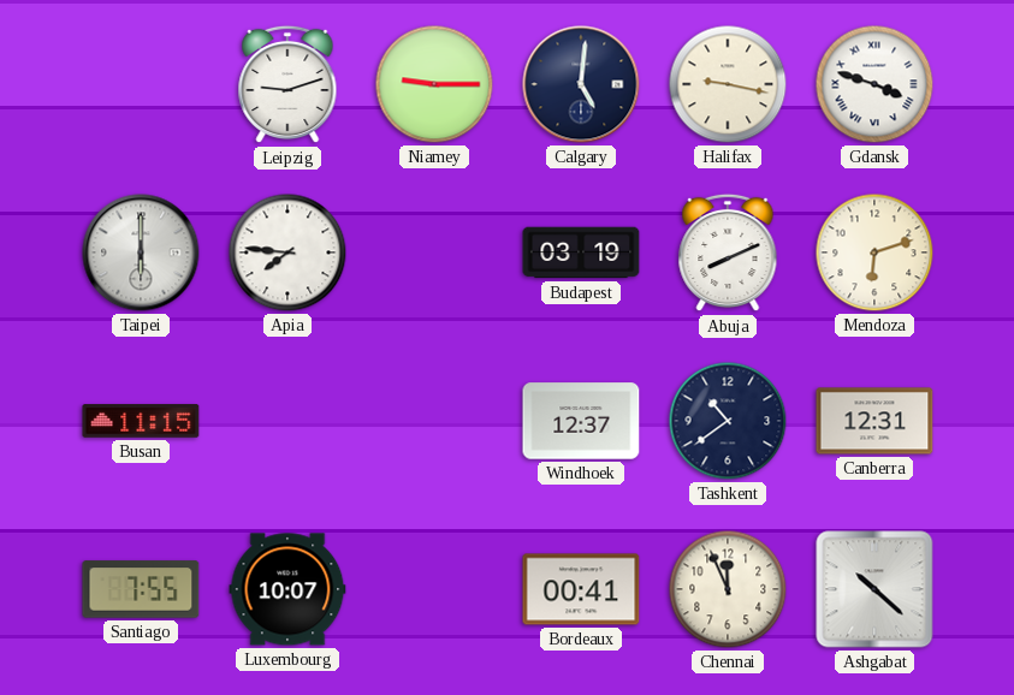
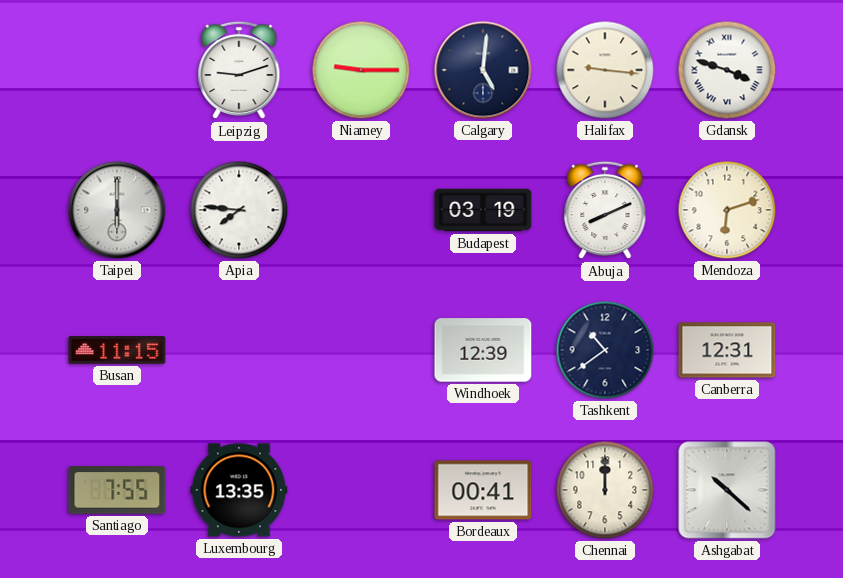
Halifax: 9:17 -> 9:16 (605, 70)
Windhoek: 12:37 -> 12:39 (483, 350)
Luxembourg: 10:07 -> 13:35 (239, 490)
Chennai: 11:56 -> 12:00 (605, 490)
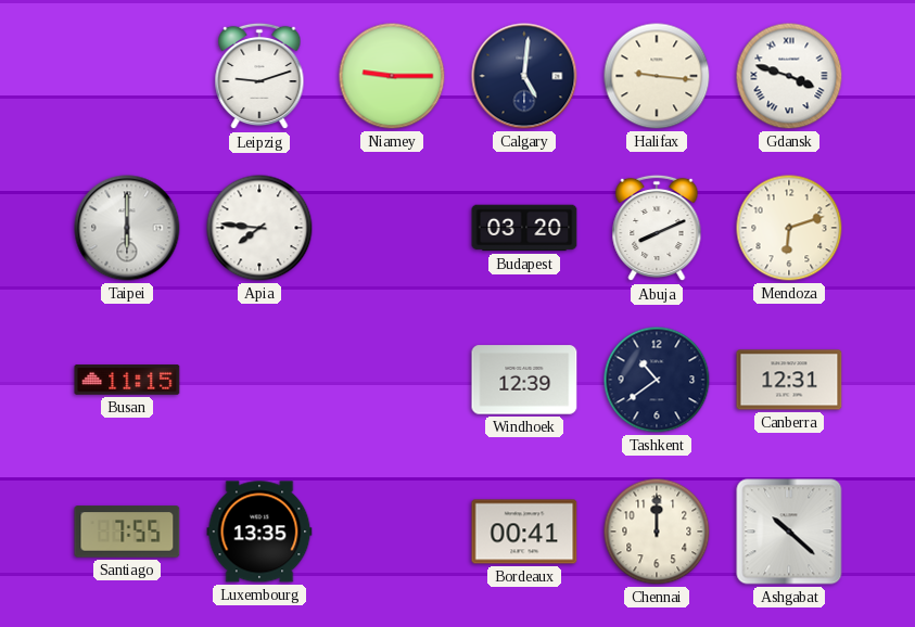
Budapest: 03:19 -> 03:20 (524, 228)
